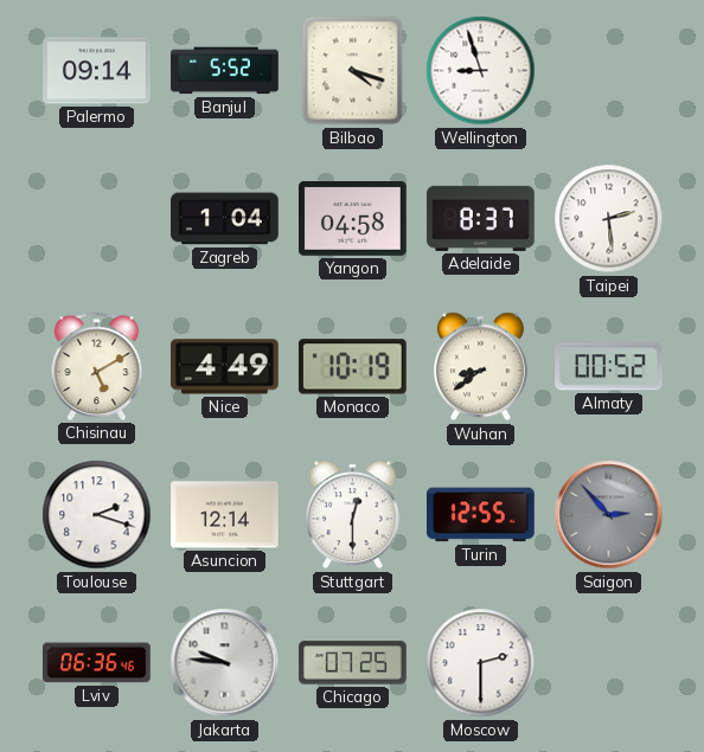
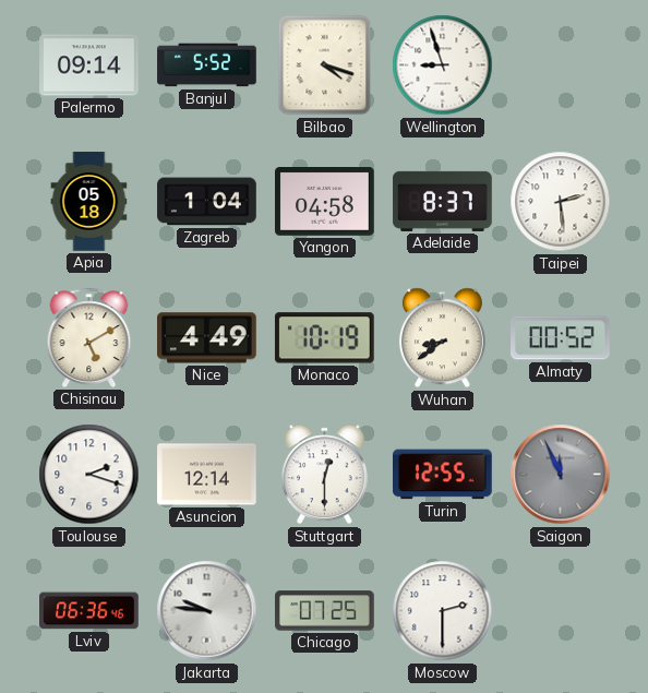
Apia: none -> 05:18 (89, 202)
Saigon: 2:53 -> 11:56 (561, 475)
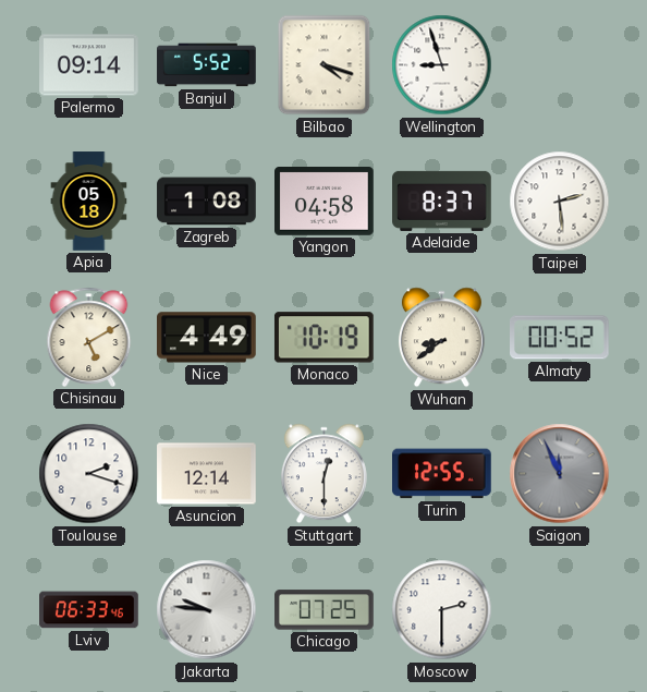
Zagreb: 1:04 -> 1:08 (207, 202)
Lviv: 06:36 -> 06:33 (89, 610)
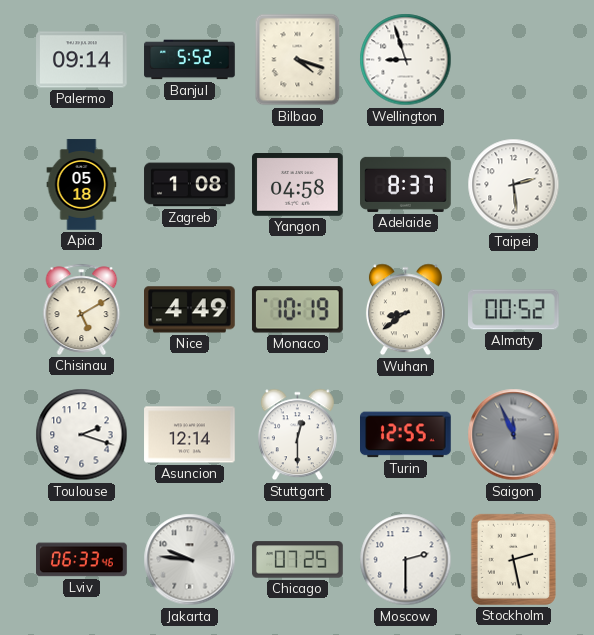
Stockholm: none -> 2:28 (513, 559)
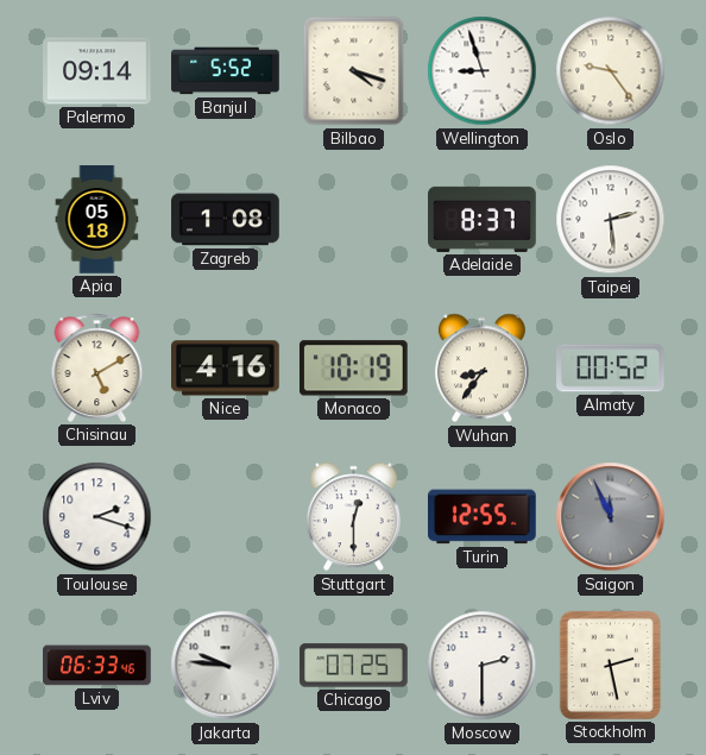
Oslo: none -> 9:24 (611, 71)
Yangon: 04:58 -> none (298, 185)
Nice: 4:49 -> 4:16 (226, 369)
Wuhan: 8:39 -> 8:36 (481, 369)
Asuncion: 12:14 -> none (190, 435)
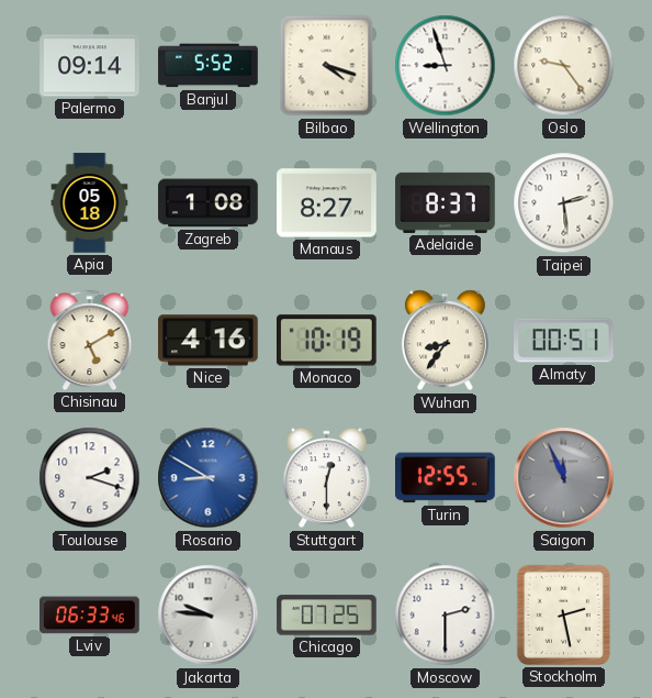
Manaus: none -> 8:27 (327, 203)
Almaty: 00:52 -> 00:51 (564, 341)
Rosario: none -> 8:50 (209, 478)
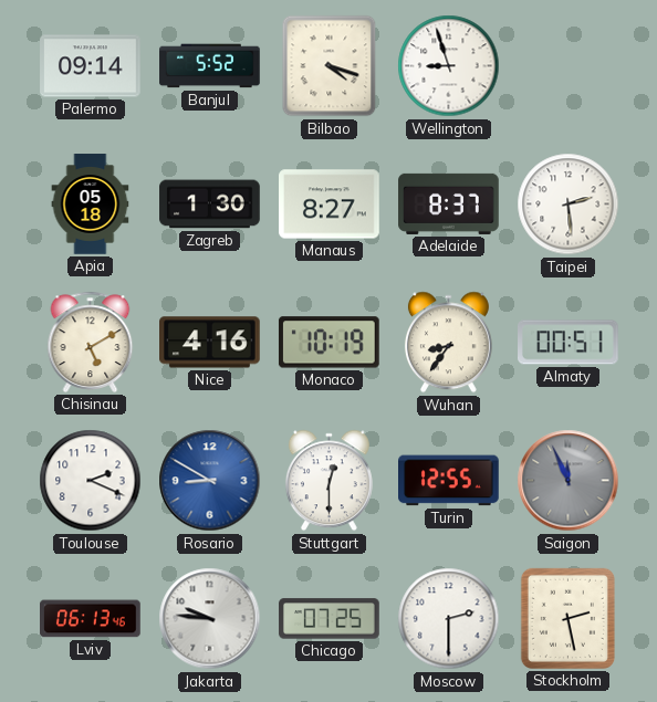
Oslo: 9:24 -> none (564, 66)
Zagreb: 1:08 -> 1:30 (210, 205)
Toulouse: 2:18 -> 2:19 (91, 481)
Lviv: 06:33 -> 06:13 (91, 619)
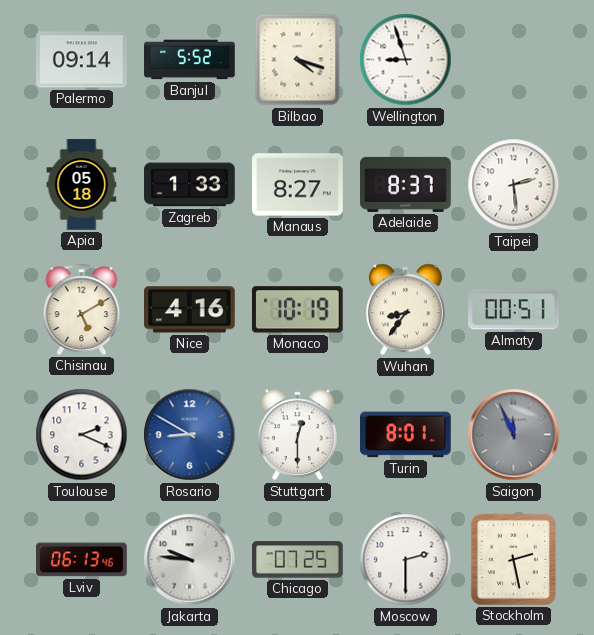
Zagreb: 1:30 -> 1:33 (190, 185)
Turin: 12:55 -> 8:01 (406, 435)
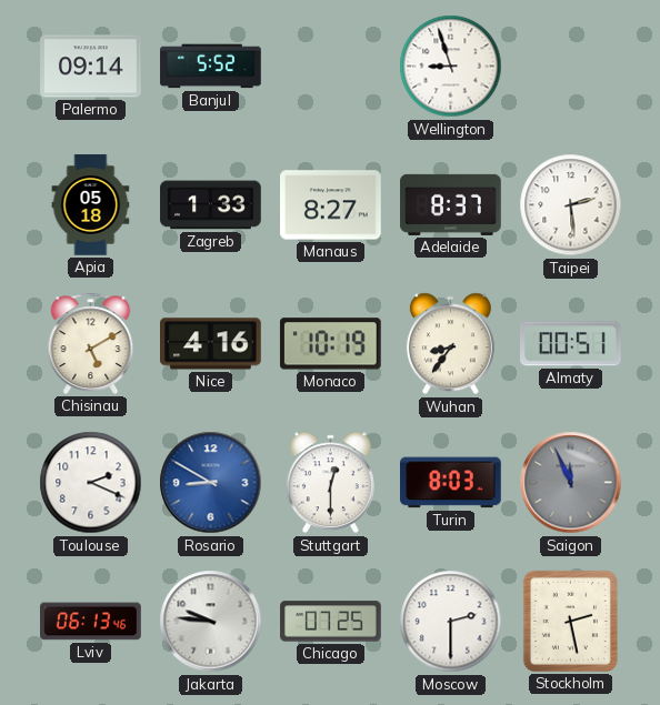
Bilbao: 4:18 -> none (298, 60)
Turin: 8:01 -> 8:03 (451, 483)
